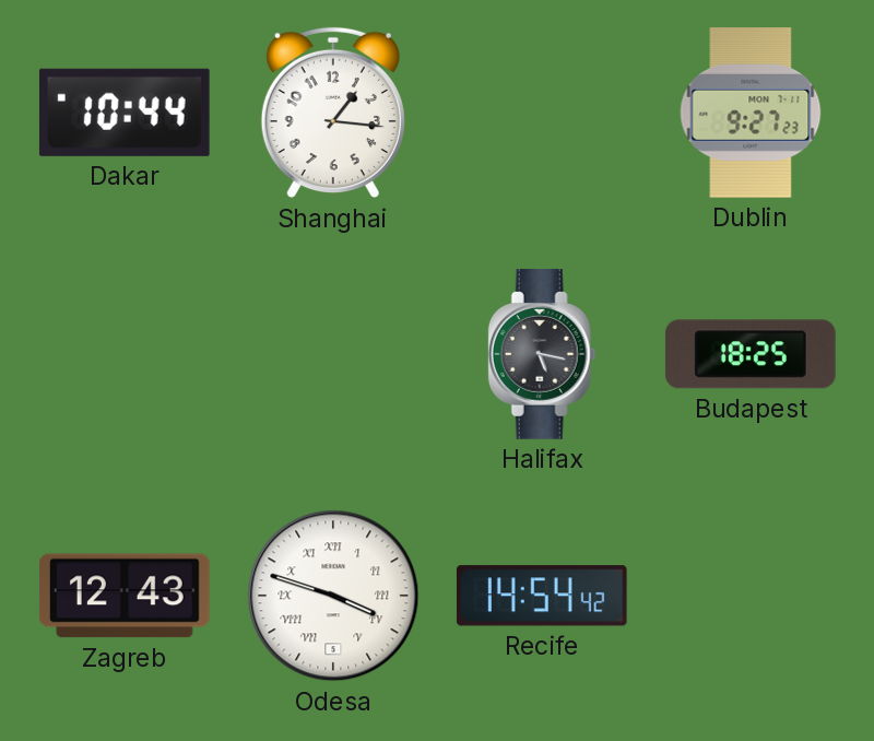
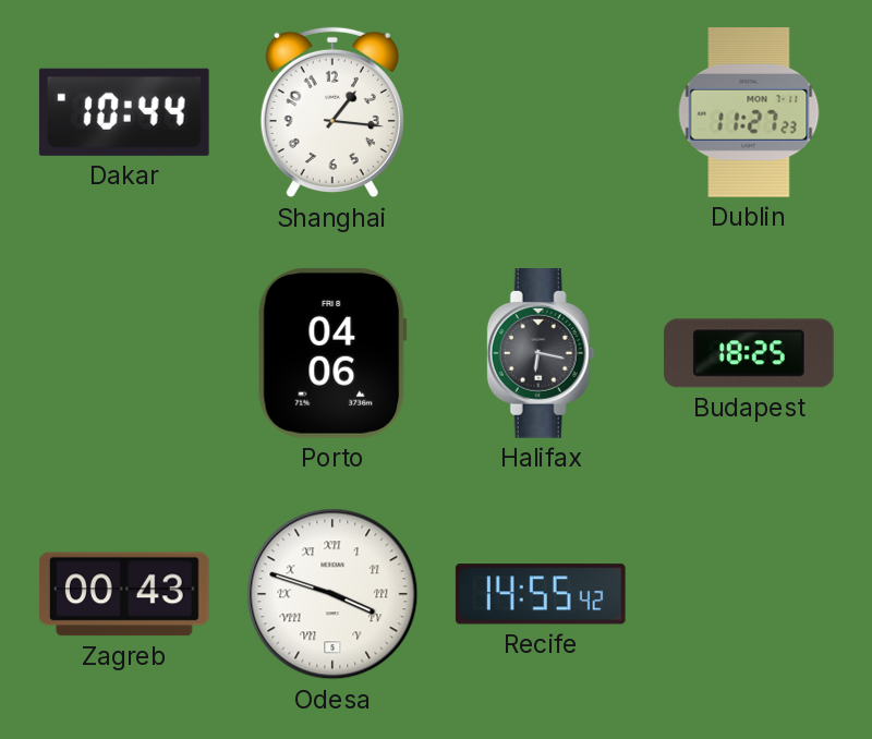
Dublin: 9:27 -> 11:27 (749, 113)
Porto: none -> 04:06 (332, 353)
Halifax: 5:17 -> 6:17 (541, 354)
Zagreb: 12:43 -> 00:43 (124, 594)
Recife: 14:54 -> 14:55 (541, 594)
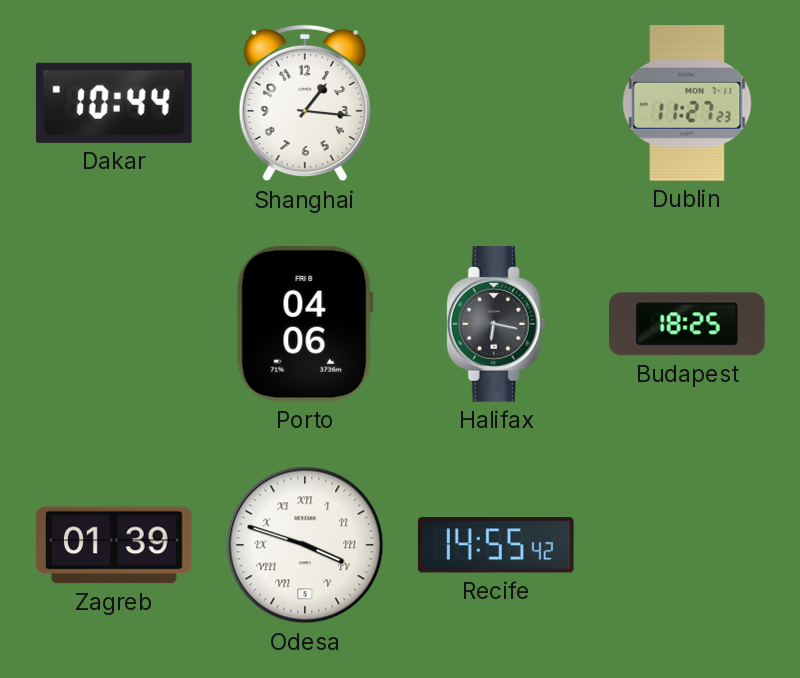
Zagreb: 00:43 -> 01:39 (114, 545)
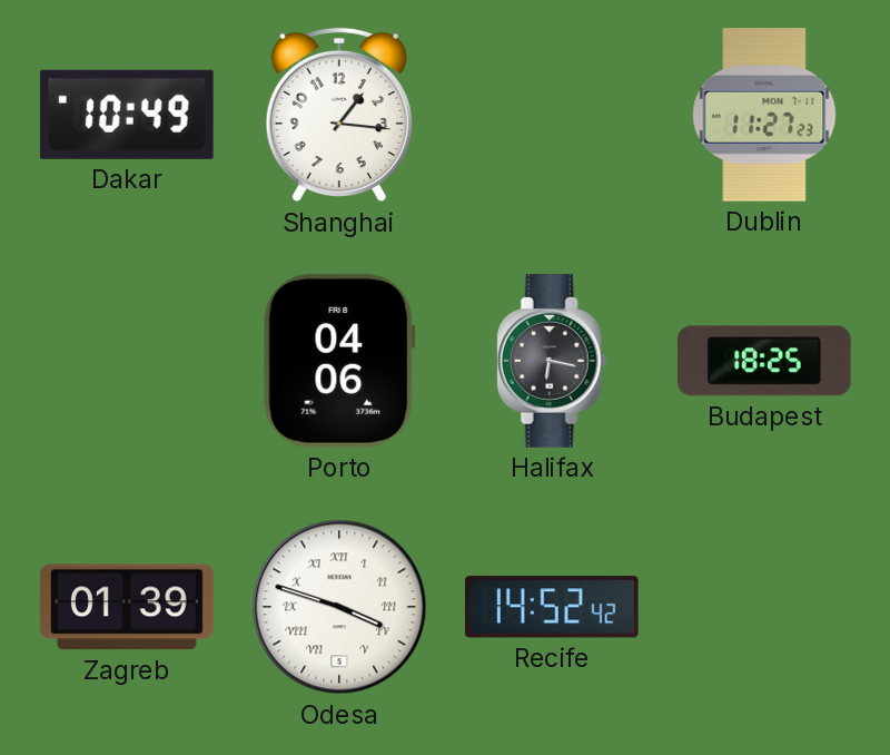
Dakar: 10:44 -> 10:49 (127, 115)
Recife: 14:55 -> 14:52 (552, 607)
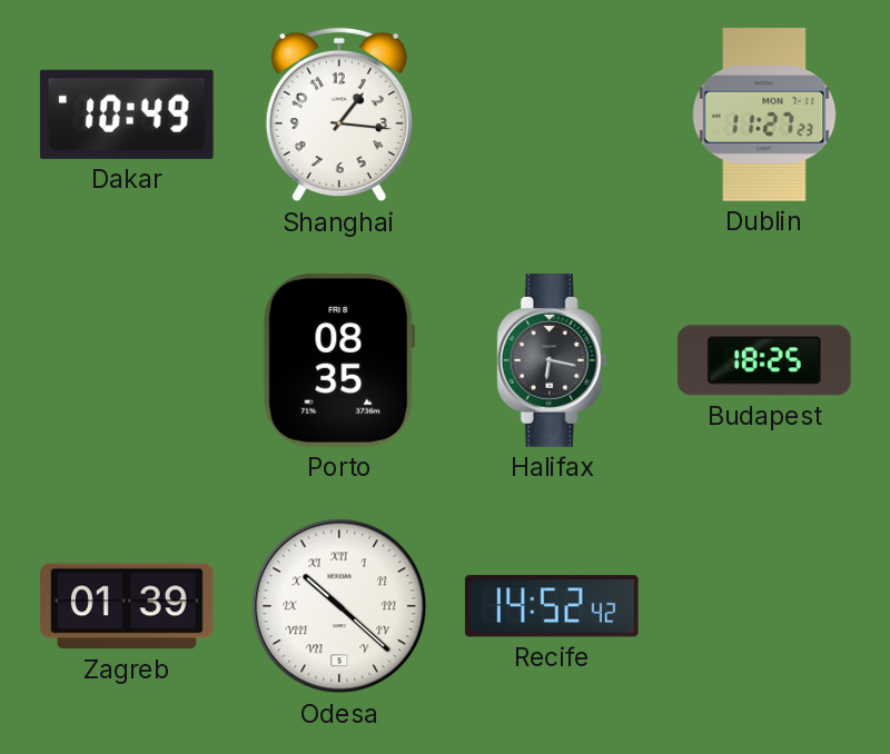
Porto: 04:06 -> 08:35 (339, 360)
Odesa: 3:48 -> 10:22 (339, 606)
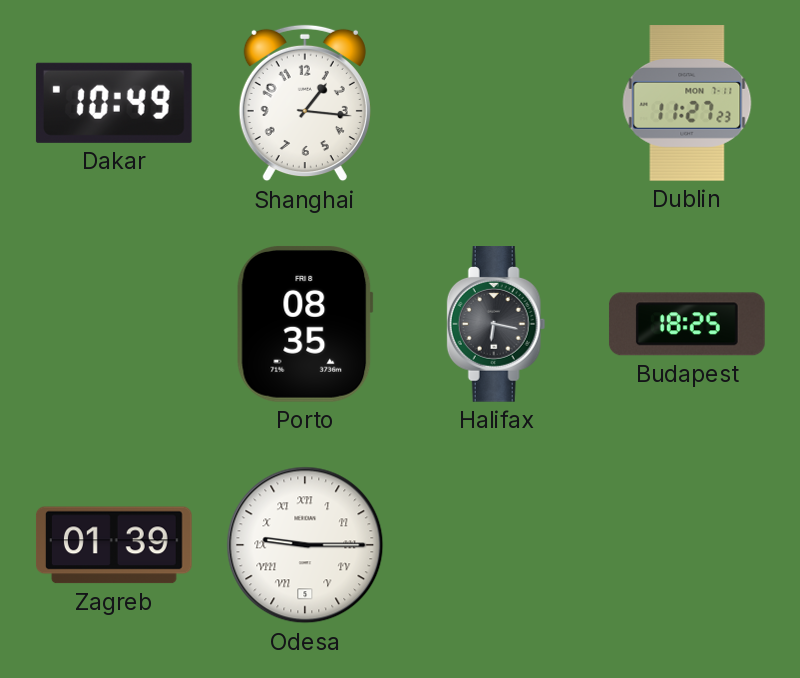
Odesa: 10:22 -> 9:15 (305, 545)
Recife: 14:52 -> none (552, 606)
